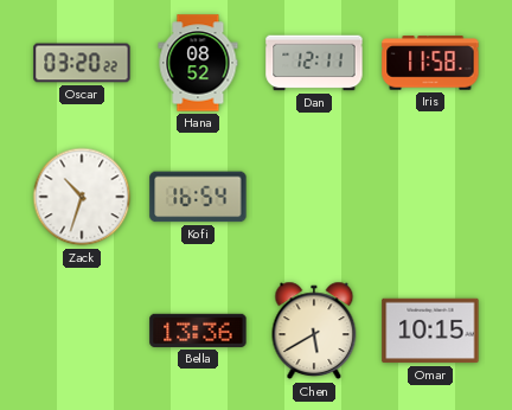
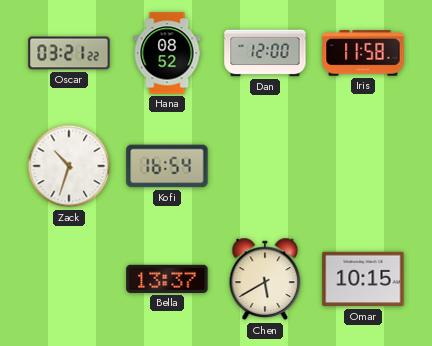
Oscar: 03:20 -> 03:21 (69, 53)
Dan: 12:11 -> 12:00 (265, 53)
Bella: 13:36 -> 13:37 (167, 279)
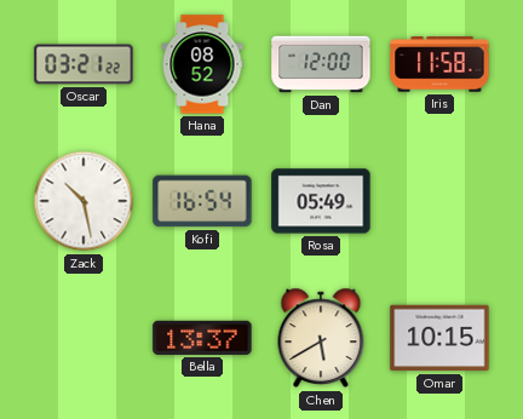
Zack: 10:33 -> 10:28 (84, 201)
Rosa: none -> 05:49 (321, 201)
